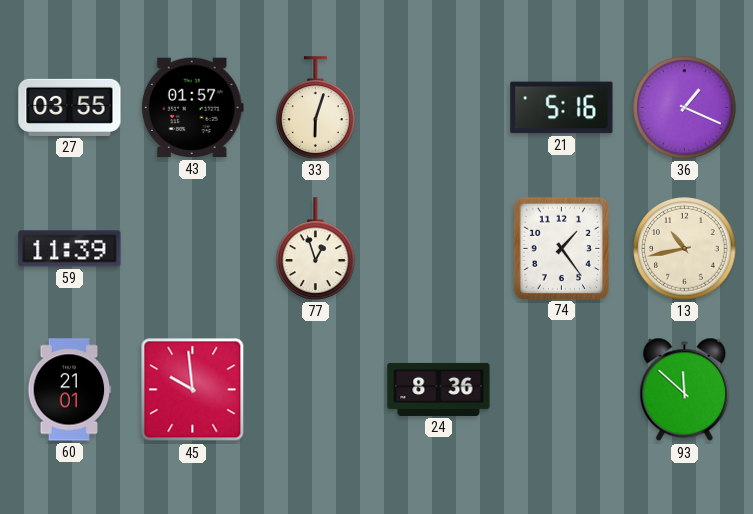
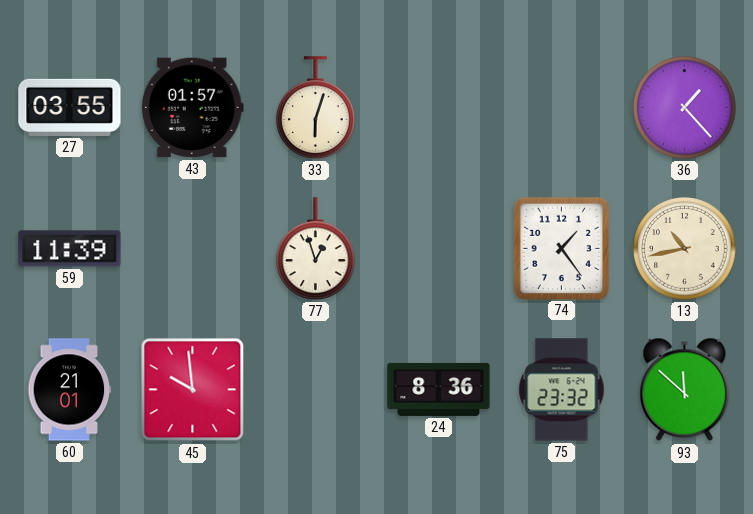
21: 5:16 -> none (562, 108)
36: 1:19 -> 1:23 (685, 108)
75: none -> 23:32 (562, 390)
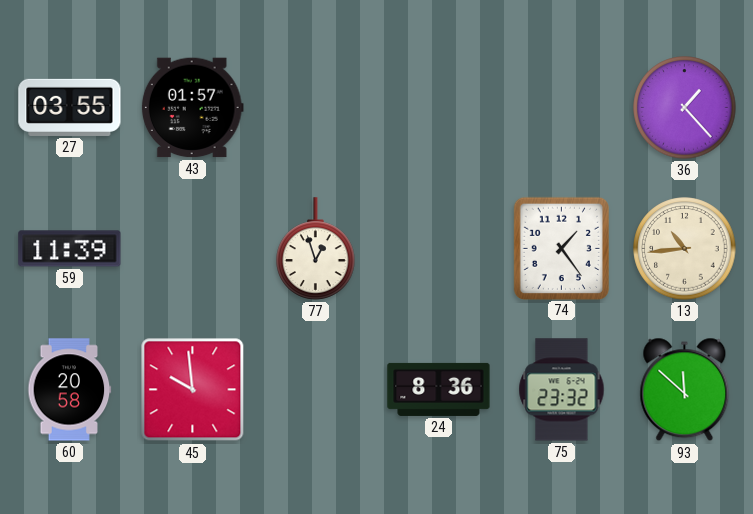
33: 6:03 -> none (316, 108)
13: 10:43 -> 10:44 (685, 249)
60: 21:01 -> 20:58 (70, 390)
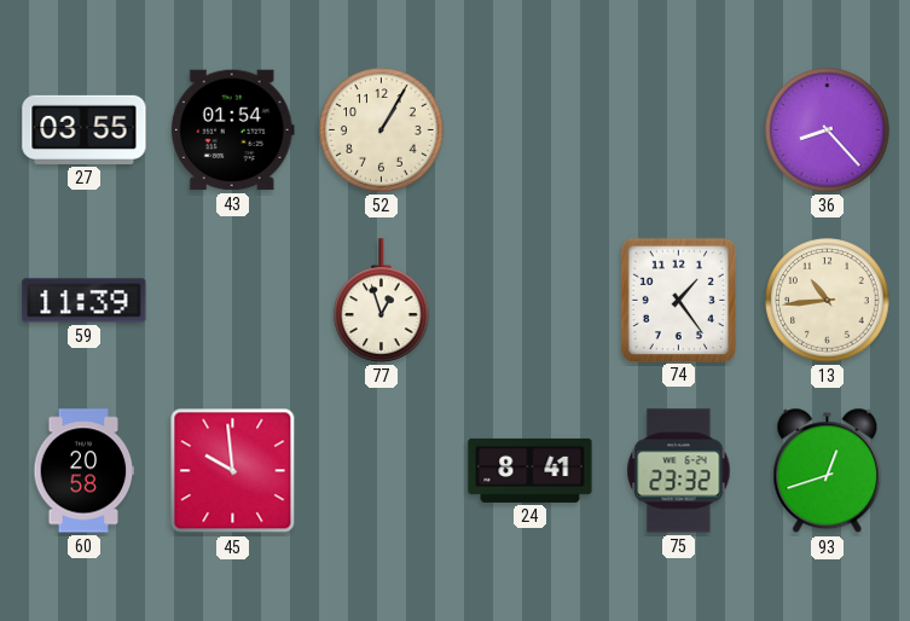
43: 01:57 -> 01:54 (232, 130)
52: none -> 1:05 (382, 130)
36: 1:23 -> 8:23 (828, 130)
24: 8:36 -> 8:41 (531, 470)
93: 11:52 -> 12:42 (828, 471)
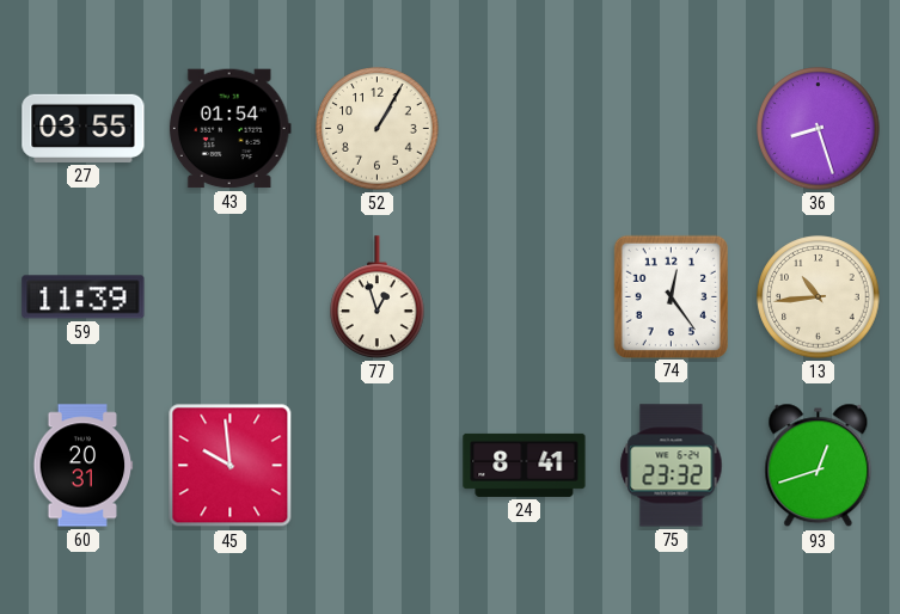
36: 8:23 -> 8:27 (819, 129)
74: 1:24 -> 12:24 (671, 296)
60: 20:58 -> 20:31 (84, 466)
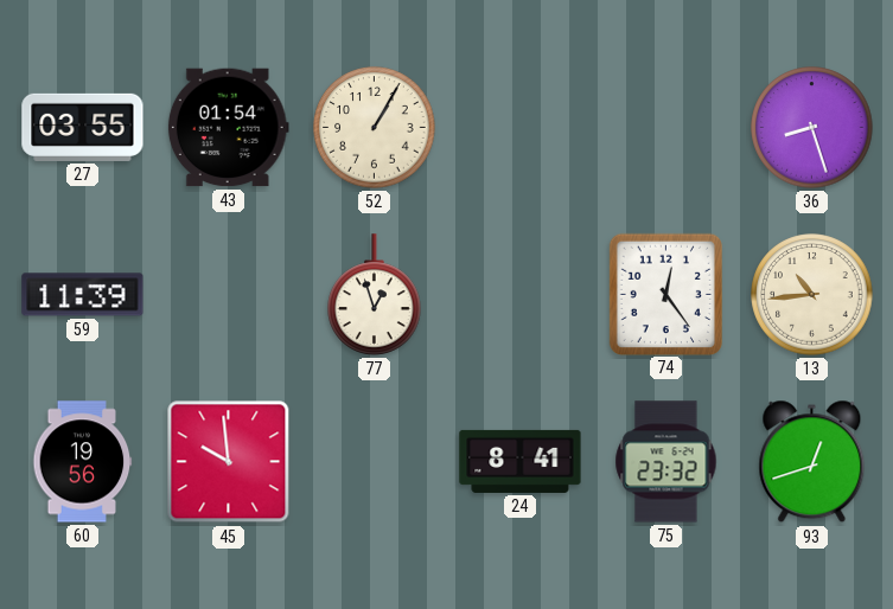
60: 20:31 -> 19:56 (83, 462)
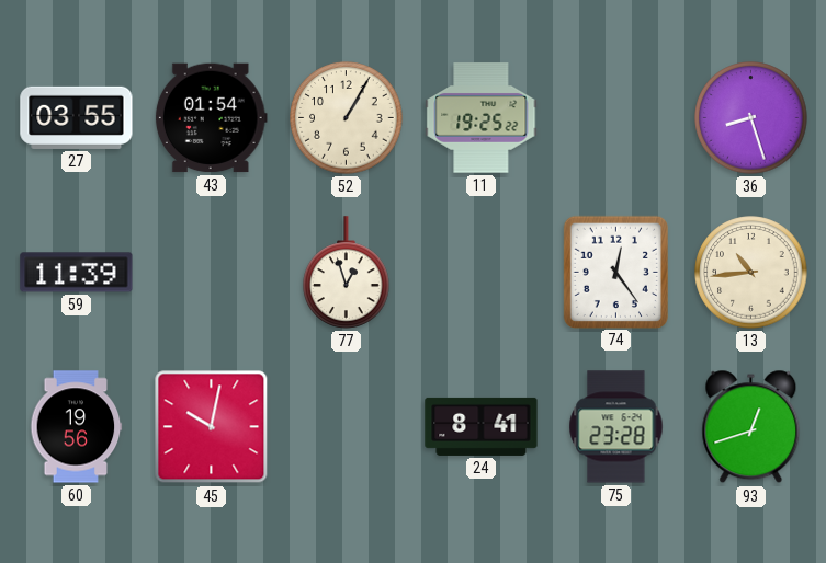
11: none -> 19:25 (482, 118)
45: 9:59 -> 10:02 (212, 427)
75: 23:32 -> 23:28 (616, 427)
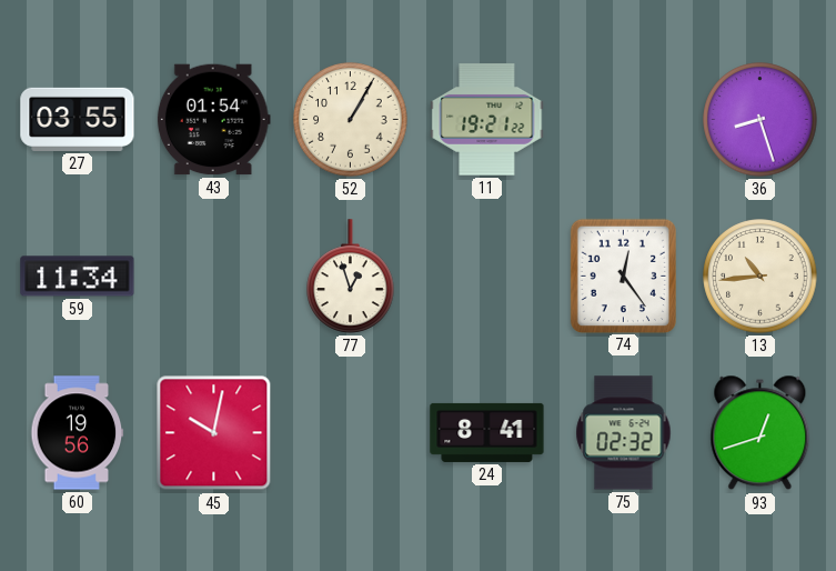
11: 19:25 -> 19:21 (487, 120)
59: 11:39 -> 11:34 (78, 277)
75: 23:28 -> 02:32 (624, 433)
